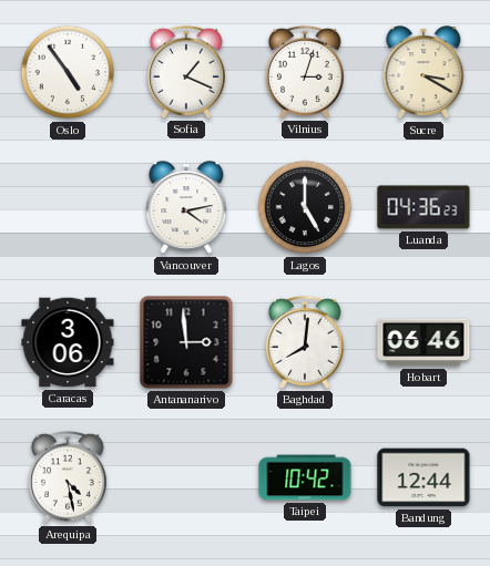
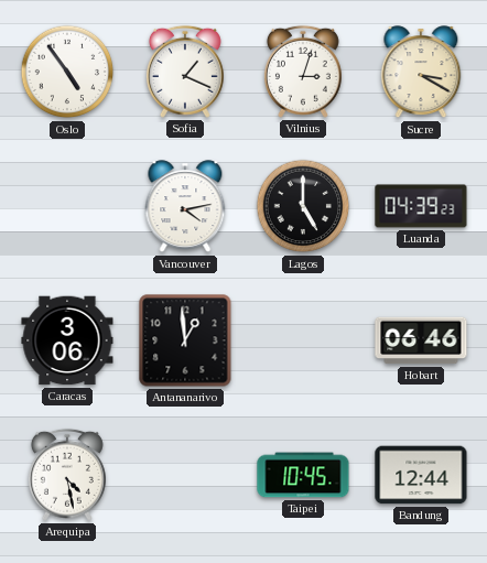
Luanda: 04:36 -> 04:39 (421, 206)
Antananarivo: 2:59 -> 12:59 (185, 340)
Baghdad: 8:01 -> none (305, 342)
Taipei: 10:42 -> 10:45 (303, 475)
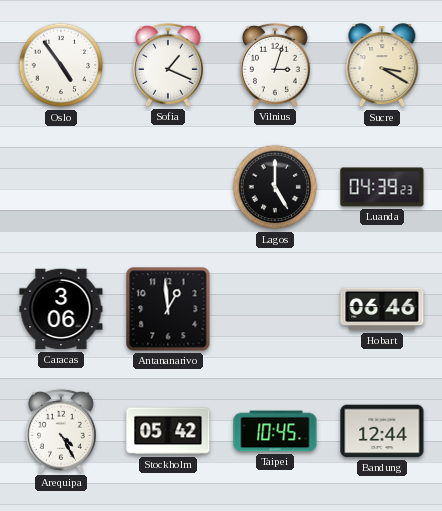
Vancouver: 4:13 -> none (185, 207)
Arequipa: 4:28 -> 4:25 (61, 431)
Stockholm: none -> 05:42 (168, 431)
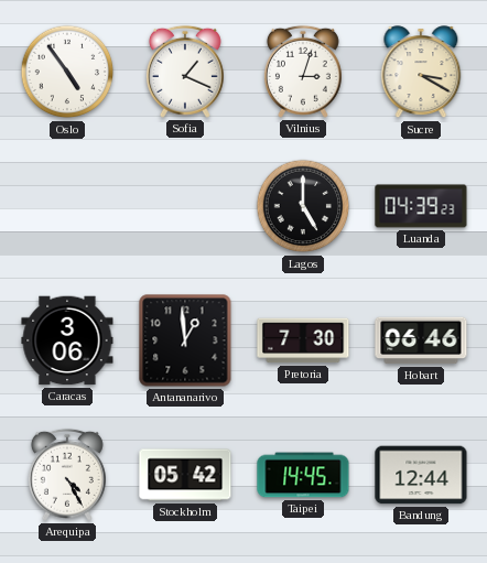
Pretoria: none -> 7:30 (303, 340)
Taipei: 10:45 -> 14:45 (303, 475)
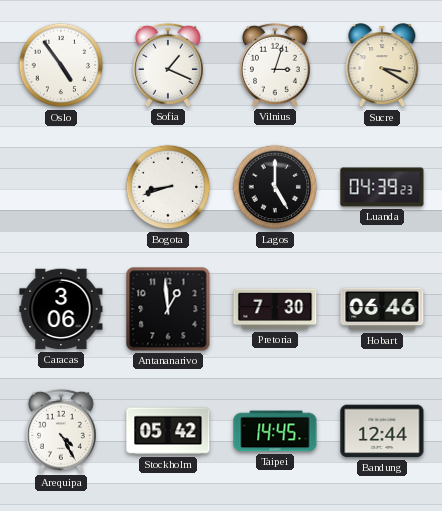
Bogota: none -> 8:42 (168, 187)
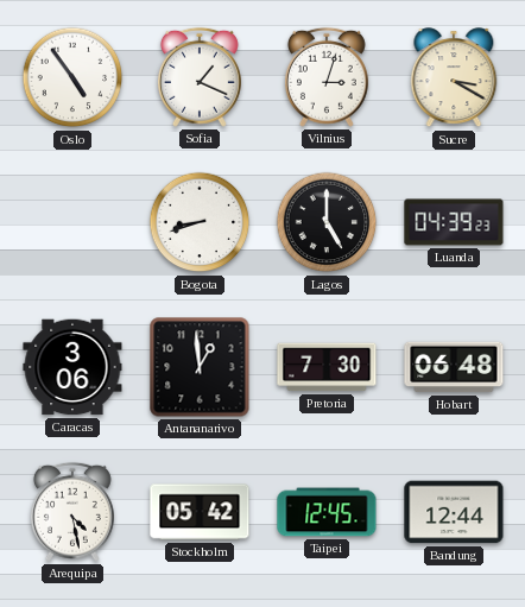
Hobart: 06:46 -> 06:48 (454, 367)
Arequipa: 4:25 -> 4:28 (72, 512)
Taipei: 14:45 -> 12:45 (327, 512)
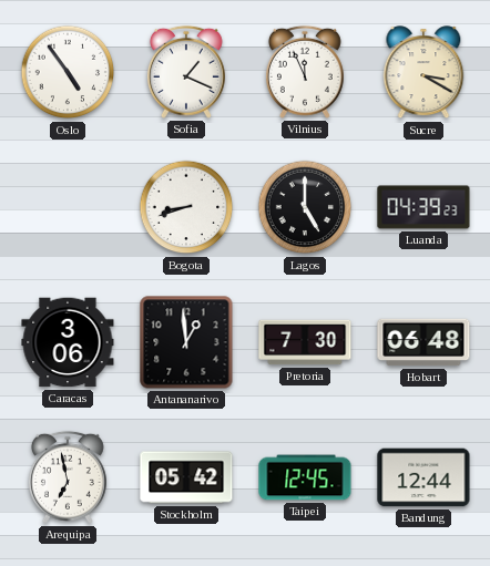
Vilnius: 3:03 -> 11:56 (305, 72)
Arequipa: 4:28 -> 6:58 (68, 477)
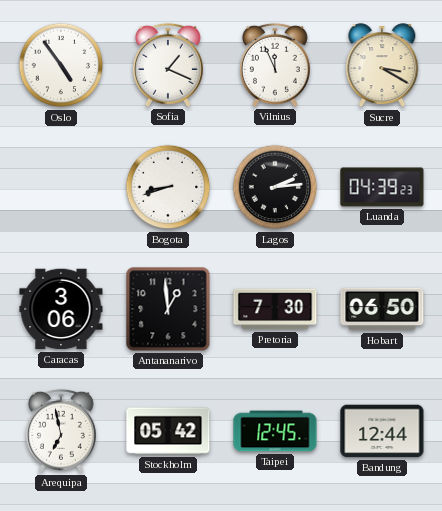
Lagos: 5:00 -> 2:14 (275, 187)
Hobart: 06:48 -> 06:50 (382, 309)
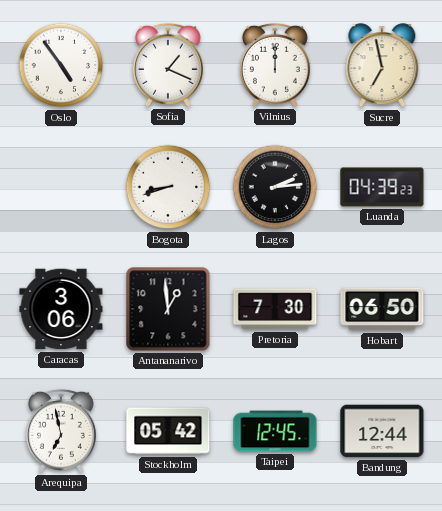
Vilnius: 11:56 -> 12:00 (275, 65)
Sucre: 3:20 -> 6:58 (382, 66)
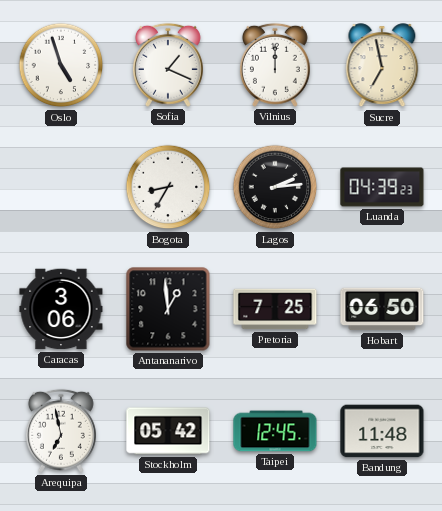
Oslo: 4:54 -> 4:57 (61, 65)
Bogota: 8:42 -> 8:35 (168, 187)
Pretoria: 7:30 -> 7:25 (275, 309)
Bandung: 12:44 -> 11:48 (382, 431)
